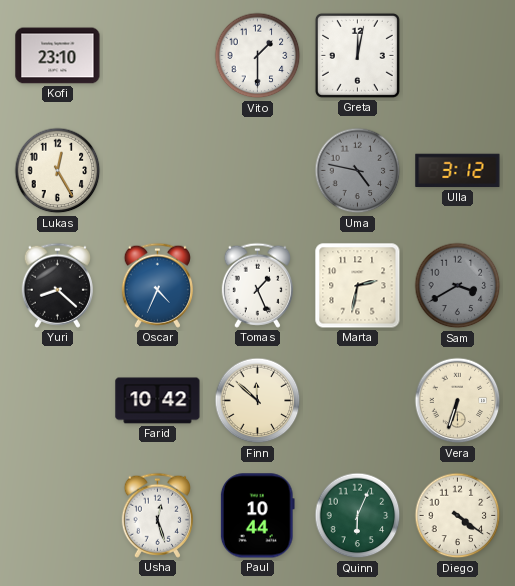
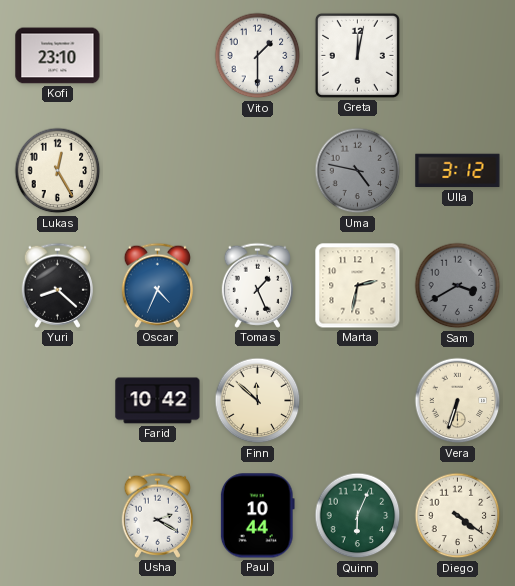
Usha: 12:27 -> 2:20 (157, 515)
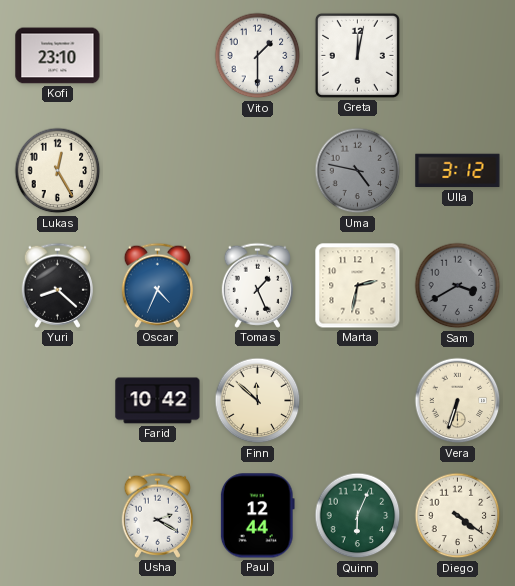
Paul: 10:44 -> 12:44 (257, 516)
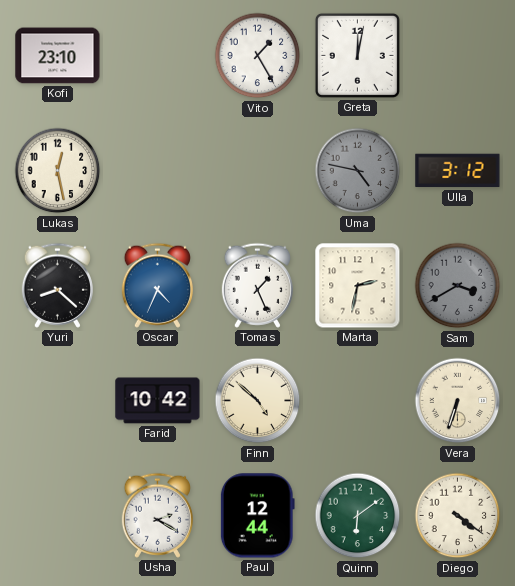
Vito: 1:30 -> 1:25 (258, 56)
Lukas: 12:25 -> 12:28 (58, 171)
Finn: 11:52 -> 4:52 (258, 401)
Quinn: 6:04 -> 6:09 (358, 516)
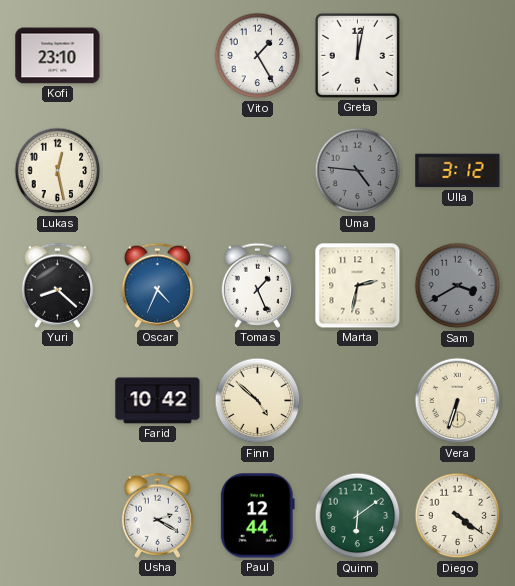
Uma: 4:47 -> 4:46 (358, 171)
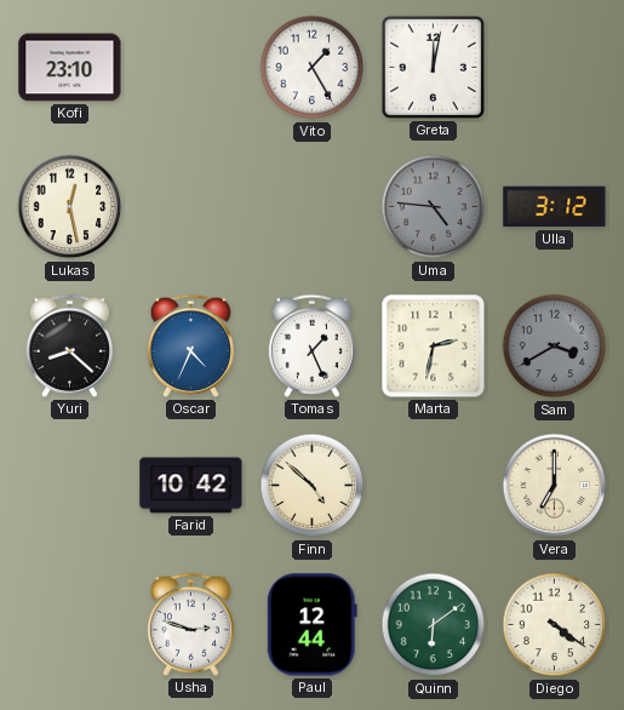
Vera: 6:33 -> 7:00 (555, 486)
Usha: 2:20 -> 2:48 (190, 624)
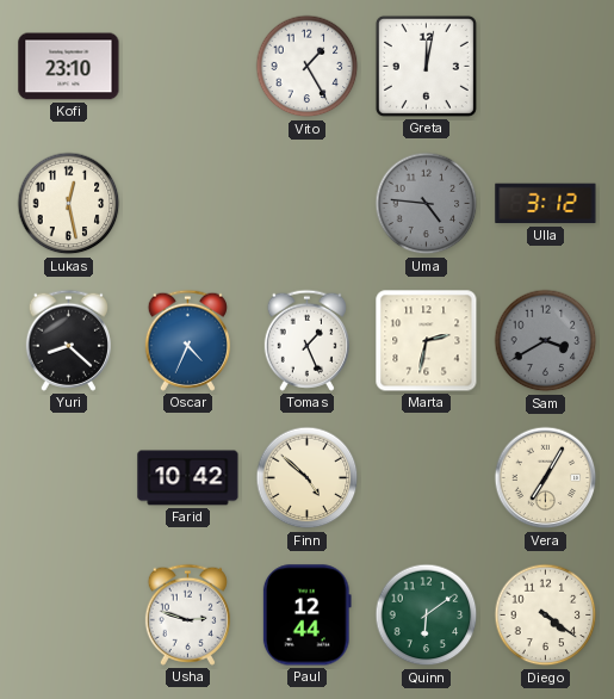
Vera: 7:00 -> 7:05 (546, 478)
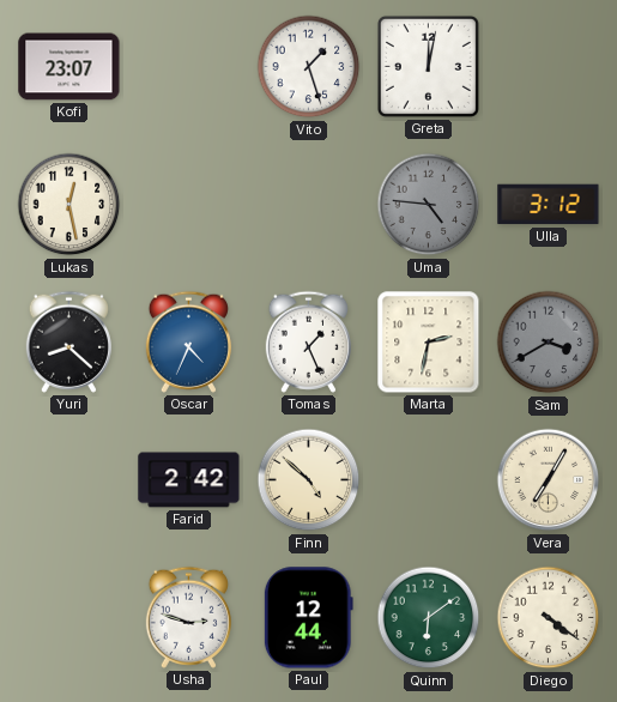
Kofi: 23:10 -> 23:07 (69, 67)
Vito: 1:25 -> 1:27 (309, 67)
Farid: 10:42 -> 2:42 (189, 480)
